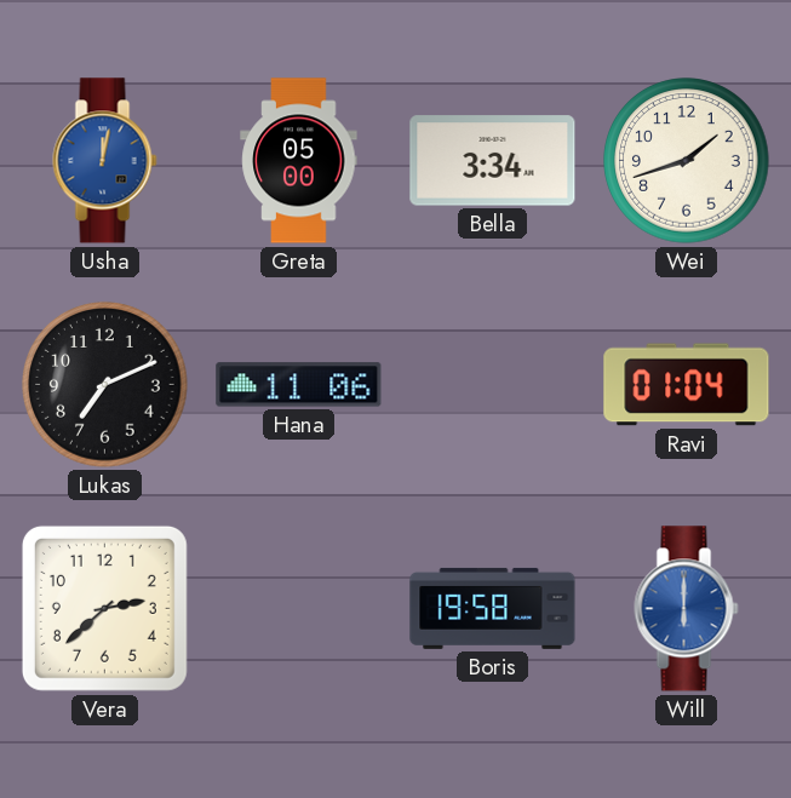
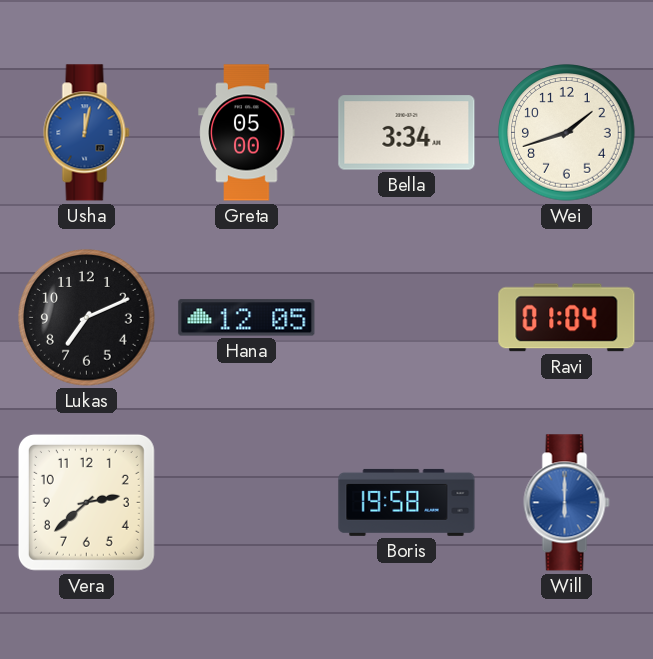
Hana: 11:06 -> 12:05 (247, 318)
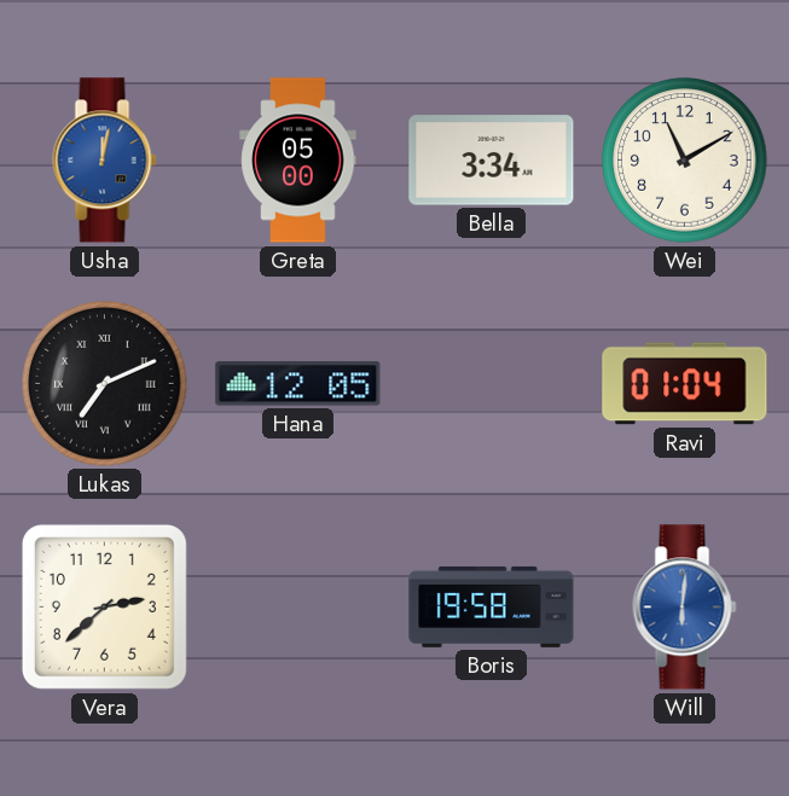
Wei: 1:42 -> 11:10 (685, 161)
Lukas numerals: Arabic -> Roman (105, 384)
Will: 6:00 -> 6:01 (685, 608)
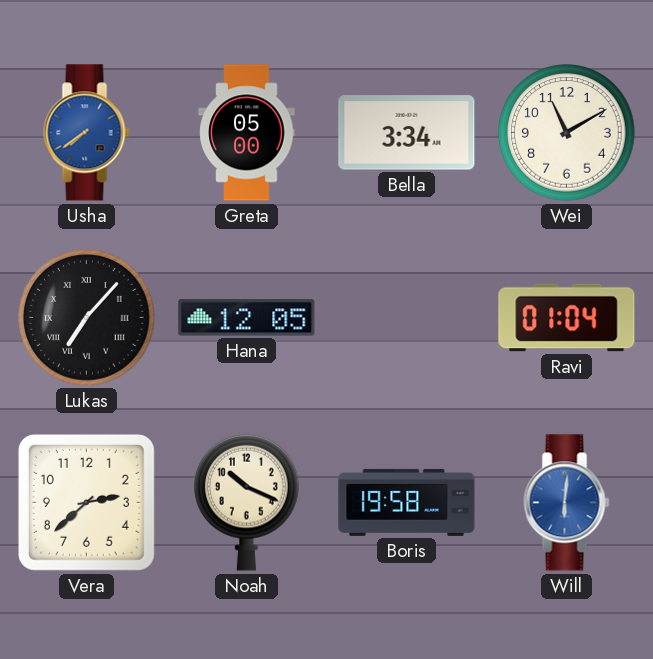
Usha: 12:02 -> 7:39 (87, 133)
Lukas: 7:11 -> 7:07 (87, 318)
Noah: none -> 10:19 (247, 502)
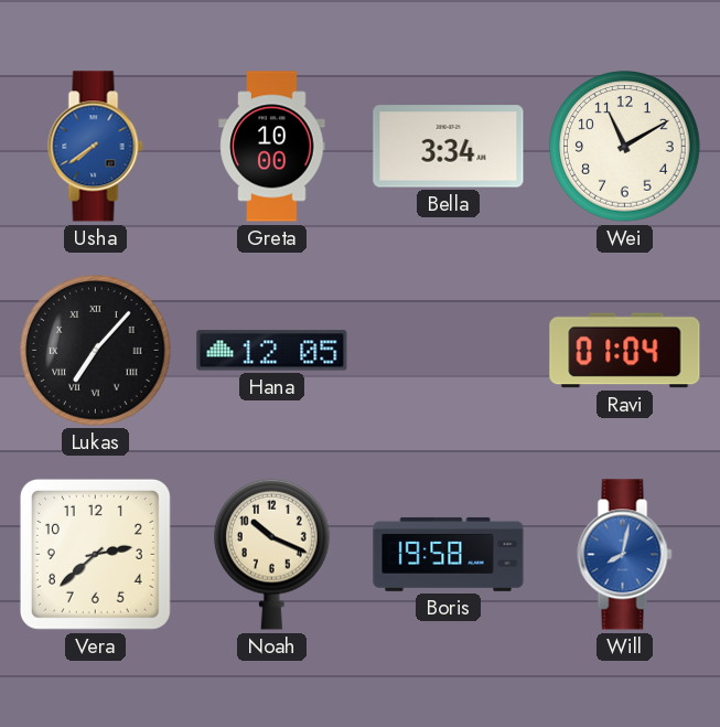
Greta: 05:00 -> 10:00 (272, 147)
Will: 6:01 -> 8:02 (625, 555)
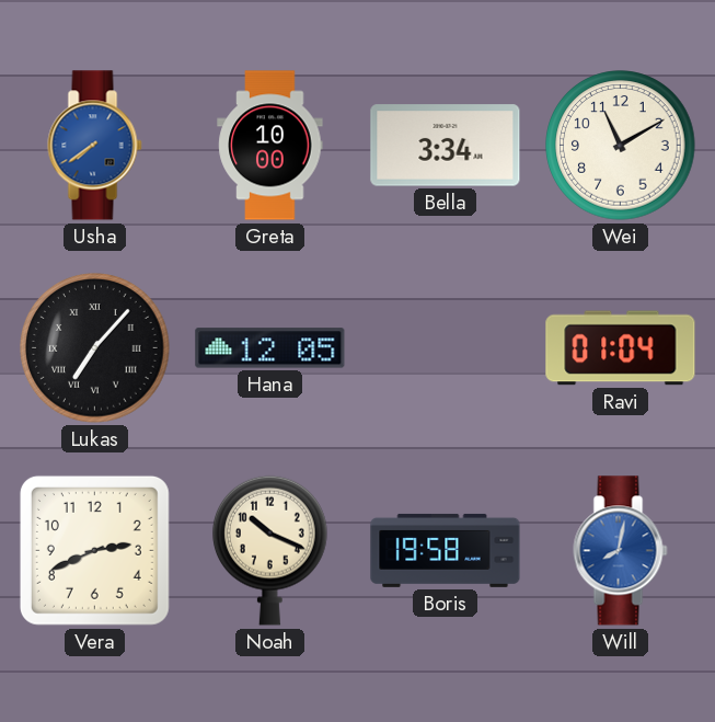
Vera: 2:38 -> 2:41 (94, 550)
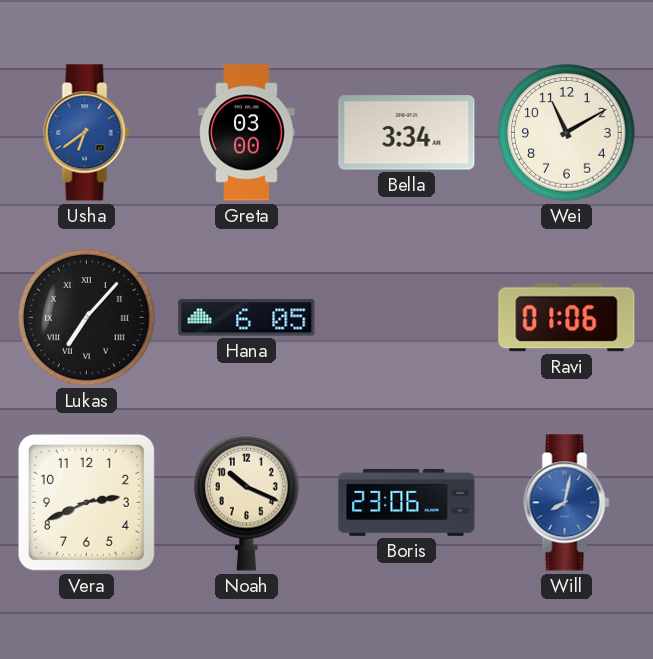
Usha: 7:39 -> 6:39 (87, 133)
Greta: 10:00 -> 03:00 (247, 133)
Hana: 12:05 -> 6:05 (247, 318)
Ravi: 01:04 -> 01:06 (567, 318)
Boris: 19:58 -> 23:06 (407, 502)
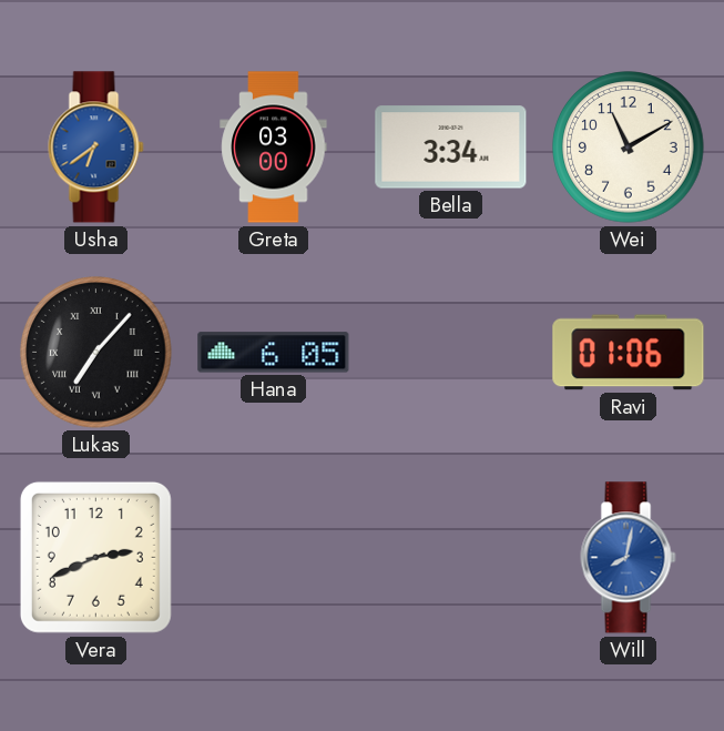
Noah: 10:19 -> none (247, 502)
Boris: 23:06 -> none (407, 502)
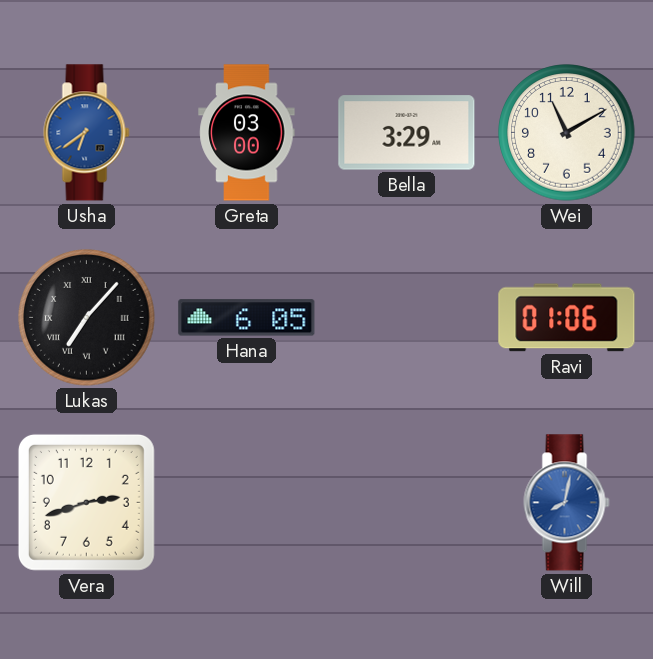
Bella: 3:34 -> 3:29 (407, 133)
Vera: 2:41 -> 2:42 (86, 502)
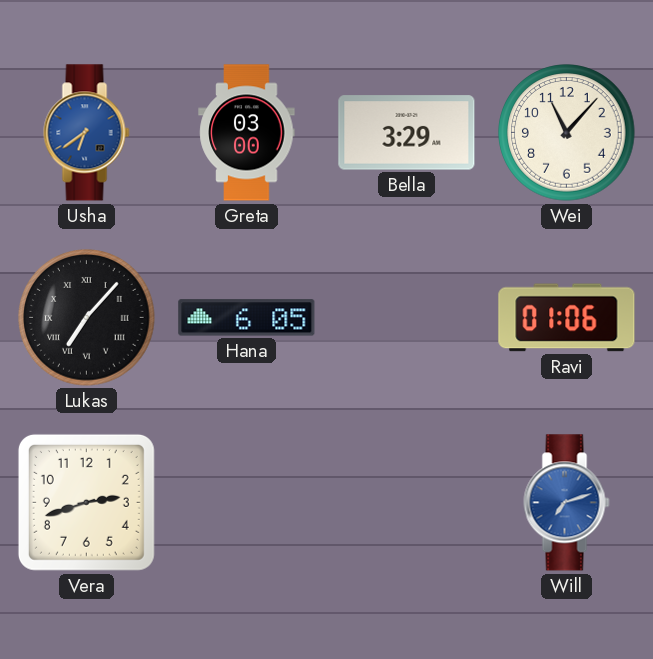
Wei: 11:10 -> 11:07 (567, 133)
Will: 8:02 -> 7:12 (567, 503)
